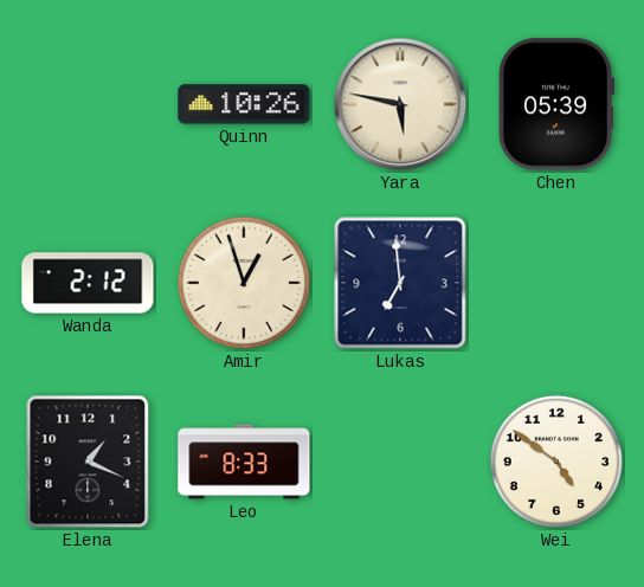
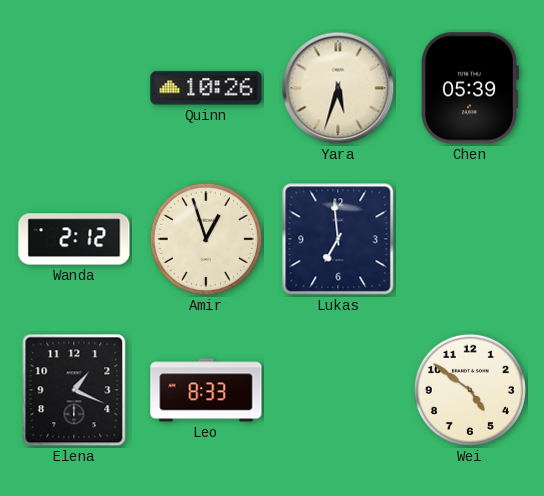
Yara: 5:47 -> 5:33 (338, 88)
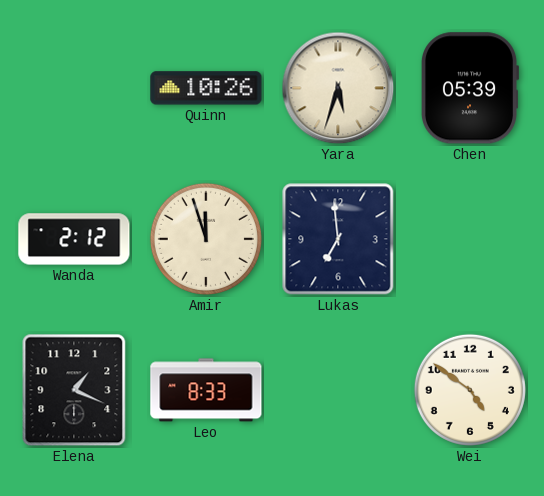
Amir: 12:57 -> 11:57 (206, 239)
